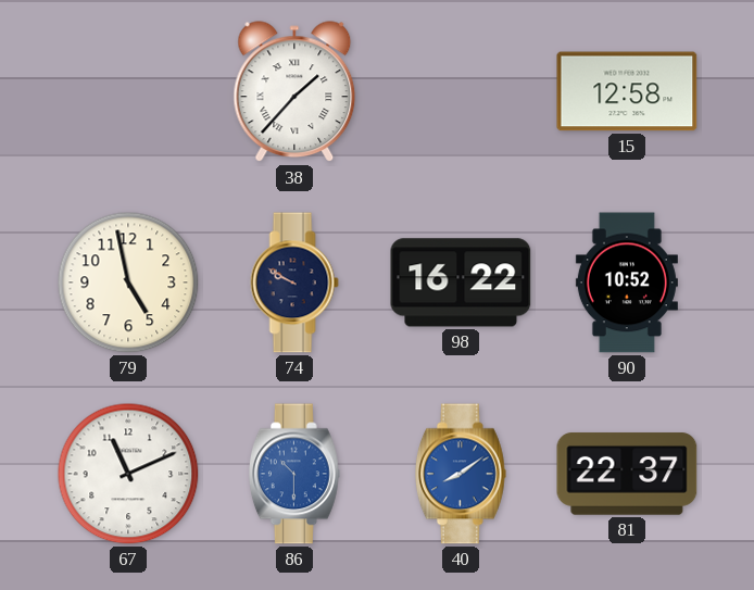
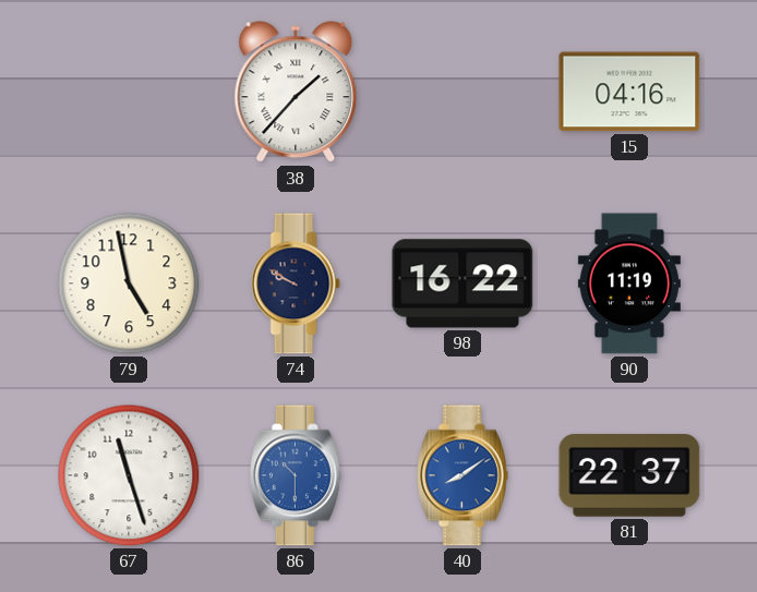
15: 12:58 -> 04:16 (629, 92)
90: 10:52 -> 11:19 (629, 283)
67: 11:11 -> 11:27 (129, 475)
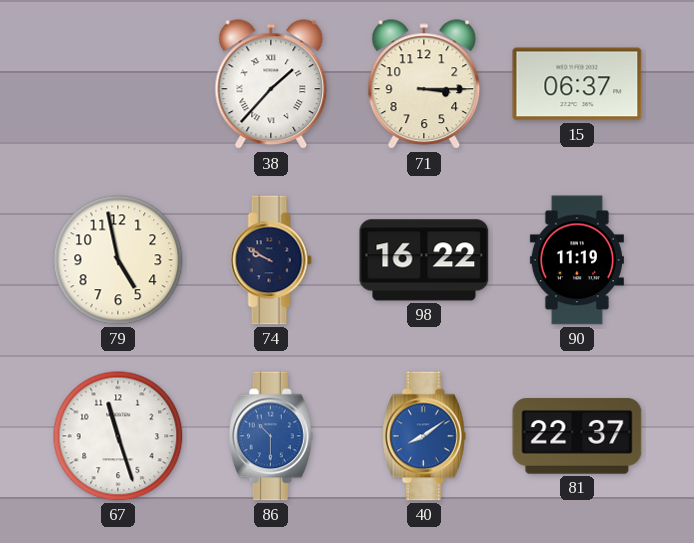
71: none -> 3:15 (424, 85)
15: 04:16 -> 06:37 (577, 84)
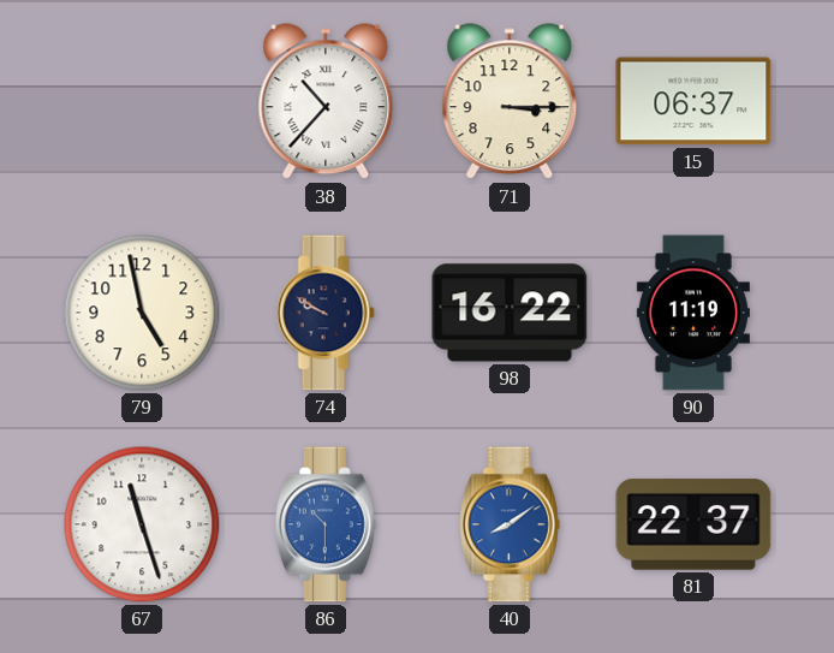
38: 1:37 -> 10:37 (326, 102)
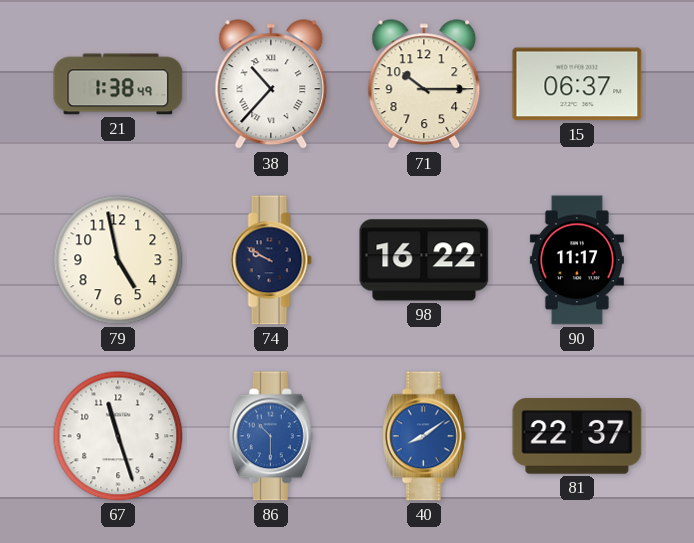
21: none -> 1:38 (118, 84)
71: 3:15 -> 10:15 (424, 85)
90: 11:19 -> 11:17 (577, 260)
